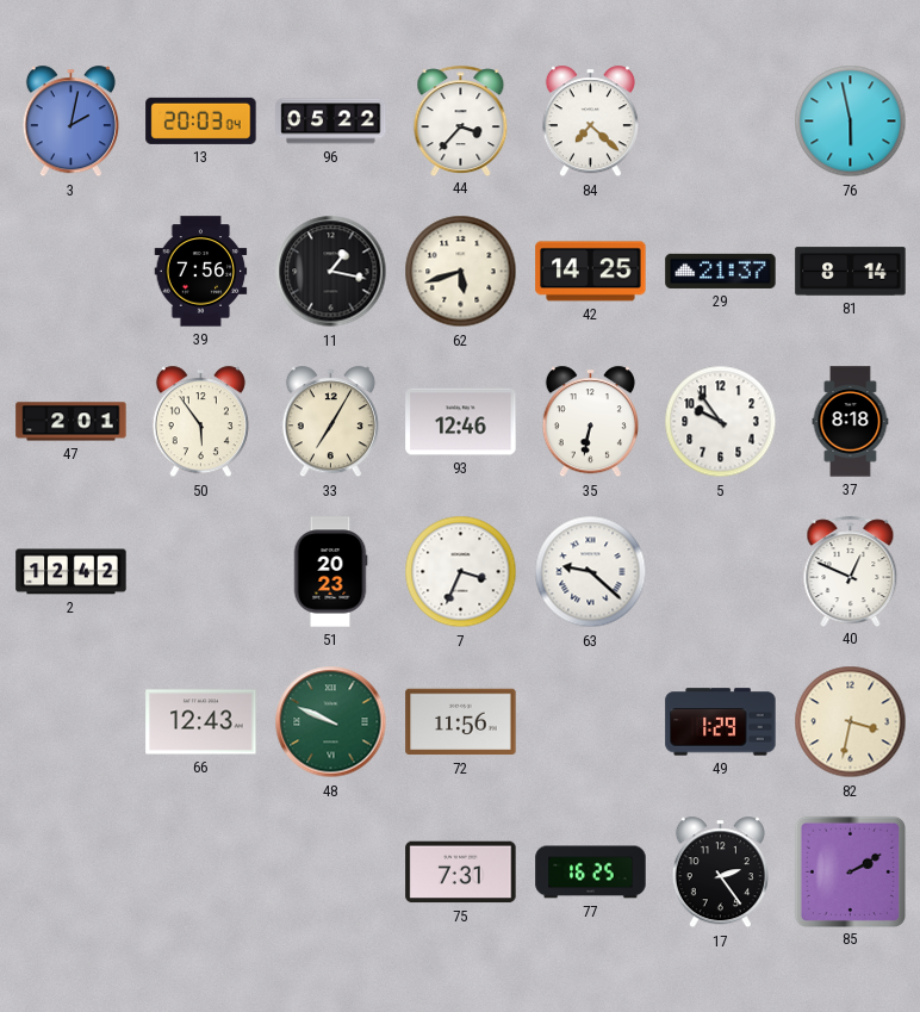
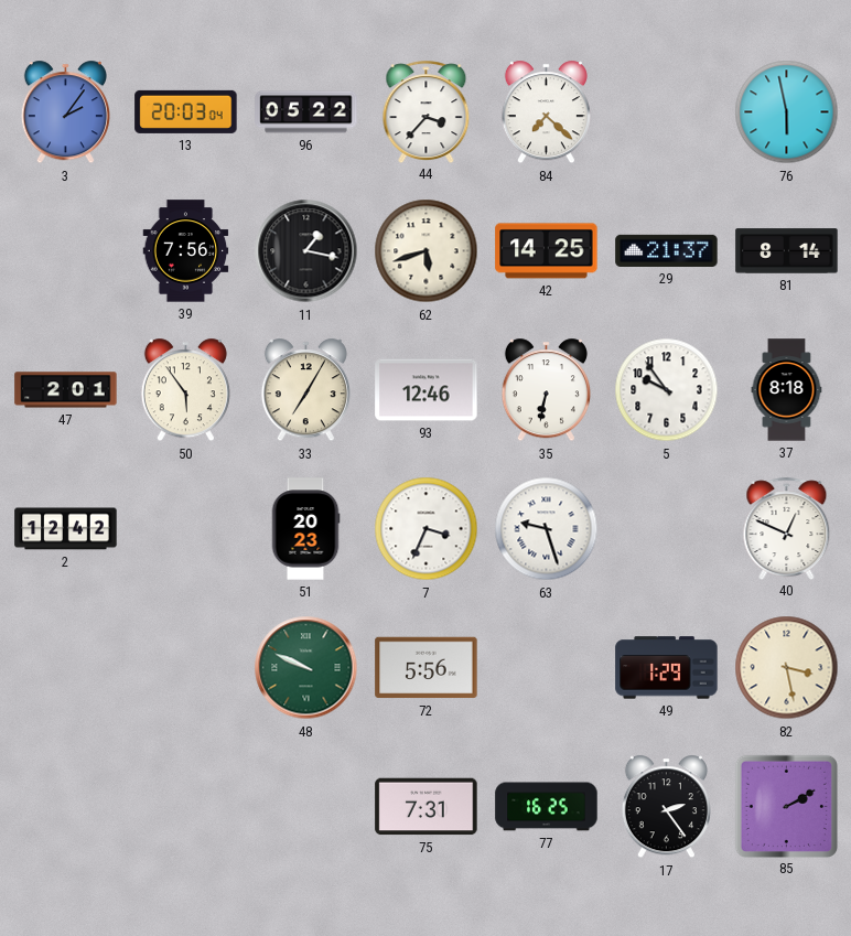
3: 2:02 -> 2:06 (65, 112)
63: 9:22 -> 9:27 (547, 529)
66: 12:43 -> none (201, 722)
72: 11:56 -> 5:56 (427, 668)
82: 3:32 -> 3:28 (787, 668)
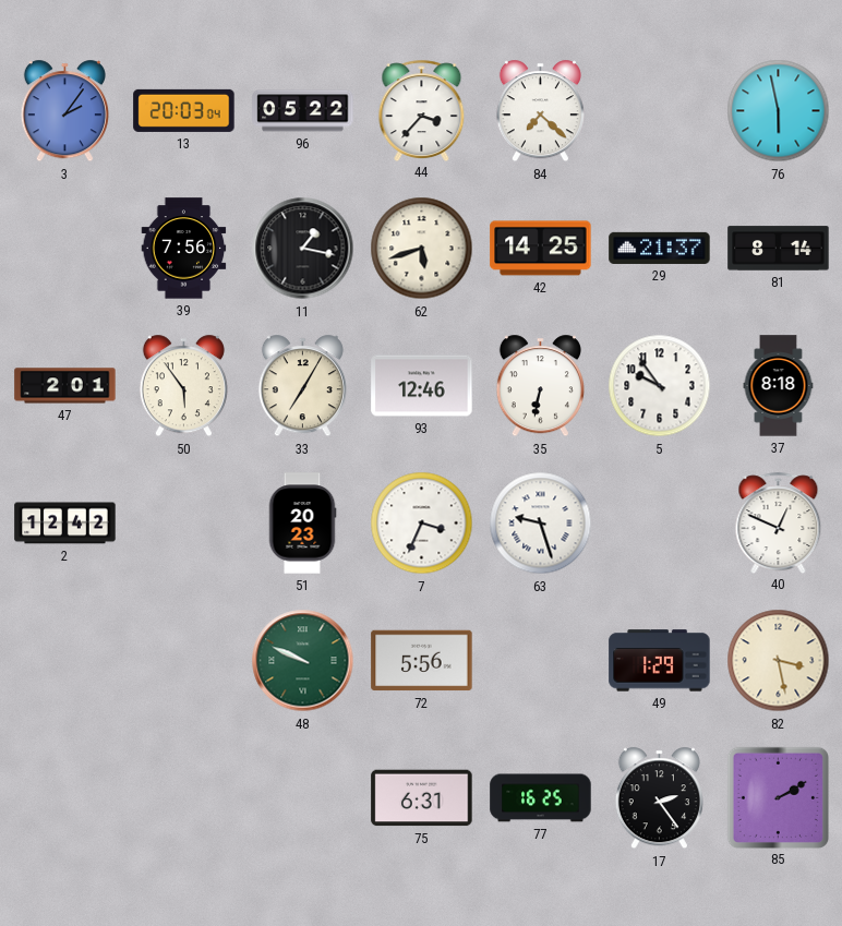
75: 7:31 -> 6:31 (422, 798)
